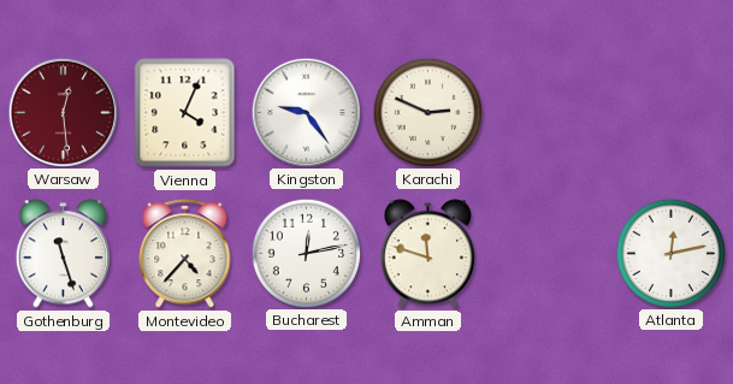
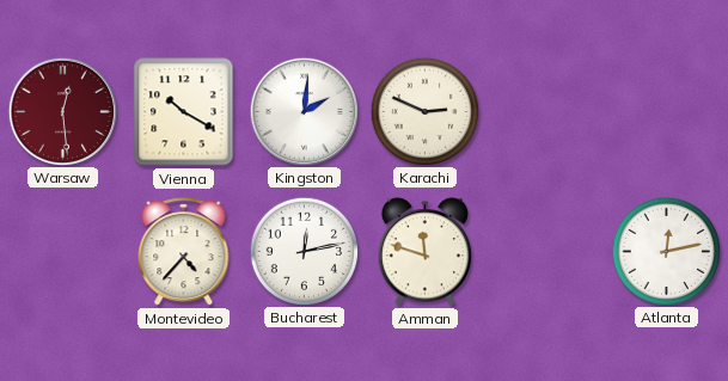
Vienna: 4:04 -> 10:20 (184, 112)
Kingston: 9:24 -> 2:01 (304, 111)
Gothenburg: 11:27 -> none (63, 254)
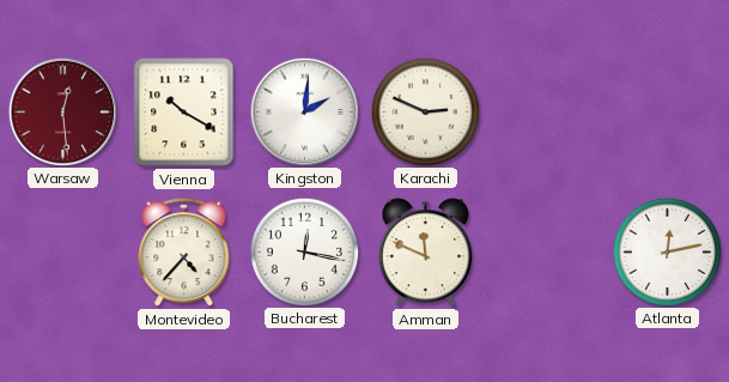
Bucharest: 12:13 -> 12:17 (304, 251)
Amman: 11:48 -> 11:49 (425, 253)
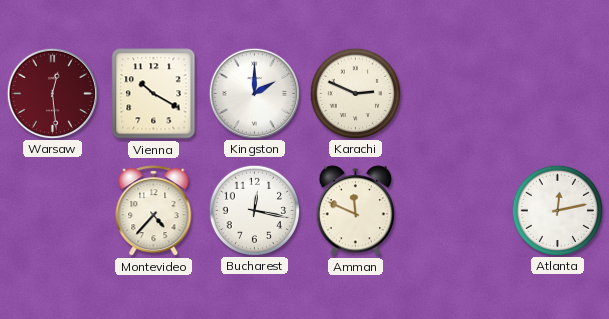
Kingston: 2:01 -> 2:00 (254, 93)
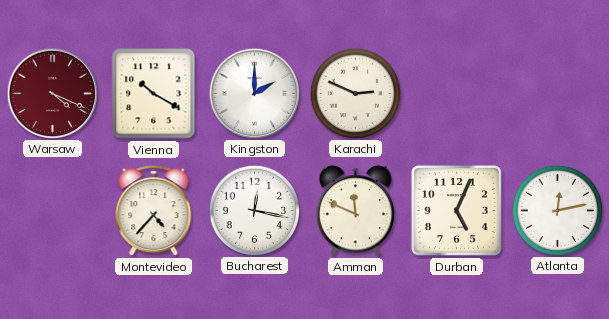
Warsaw: 12:29 -> 4:19 (52, 93)
Durban: none -> 5:04 (456, 210)
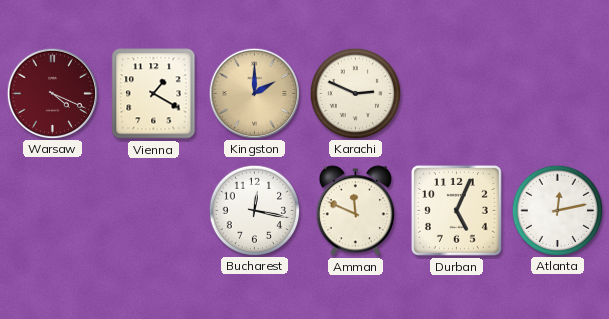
Vienna: 10:20 -> 1:20 (154, 94)
Kingston dial: white -> champagne (254, 93)
Montevideo: 4:37 -> none (154, 211)
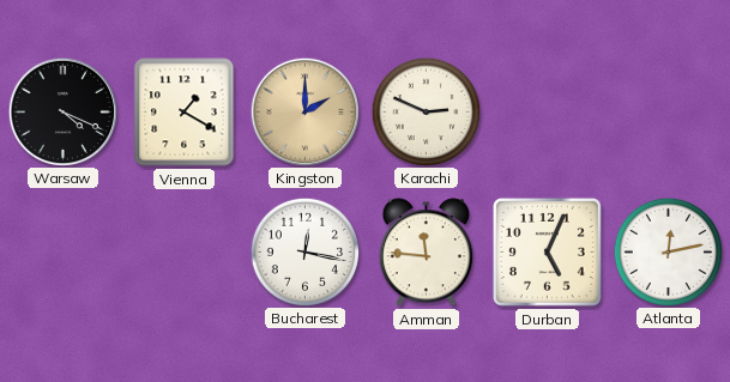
Warsaw dial: burgundy -> black (62, 111)
Amman: 11:49 -> 11:46 (426, 253)
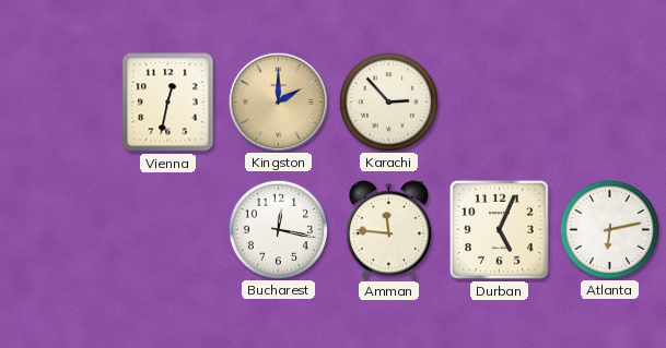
Warsaw: 4:19 -> none (62, 111)
Vienna: 1:20 -> 12:32 (168, 103)
Karachi: 2:49 -> 2:53 (388, 101)
Atlanta: 12:13 -> 6:13 (609, 229)
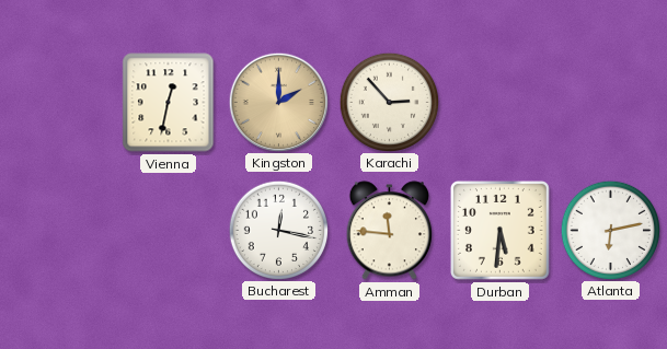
Durban: 5:04 -> 5:31 (499, 230)
